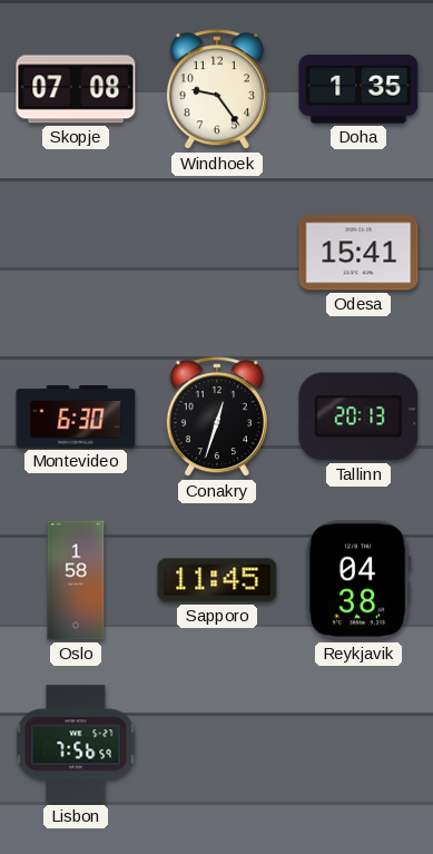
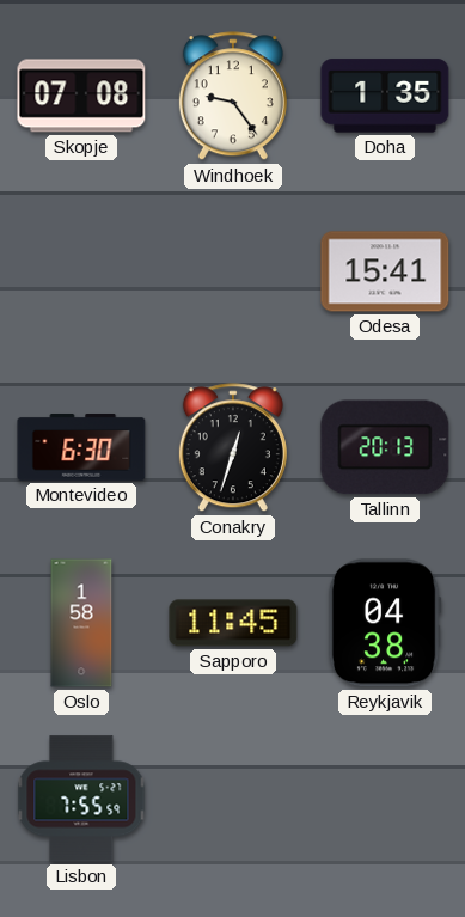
Lisbon: 7:56 -> 7:55 (81, 799)
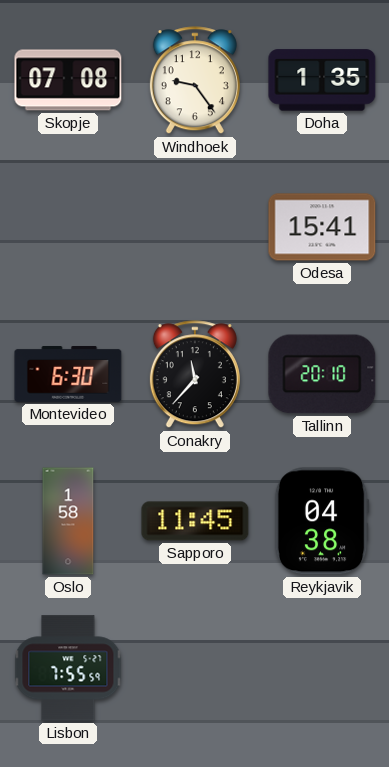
Conakry: 12:33 -> 11:37 (195, 375)
Tallinn: 20:13 -> 20:10 (322, 374)
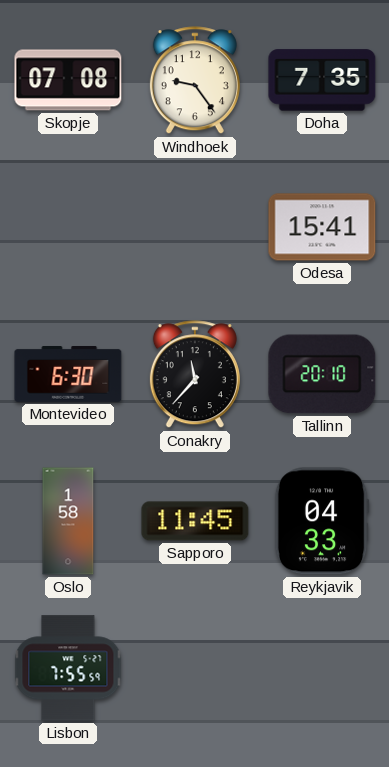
Doha: 1:35 -> 7:35 (322, 80)
Reykjavik: 04:38 -> 04:33 (322, 521)
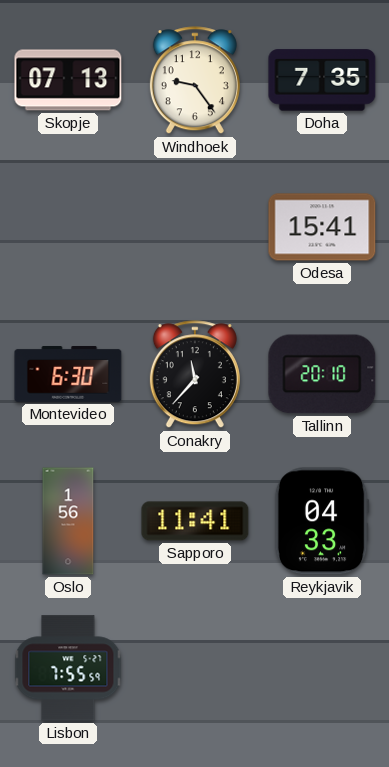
Skopje: 07:08 -> 07:13 (68, 80)
Oslo: 1:58 -> 1:56 (68, 521)
Sapporo: 11:45 -> 11:41 (195, 521)
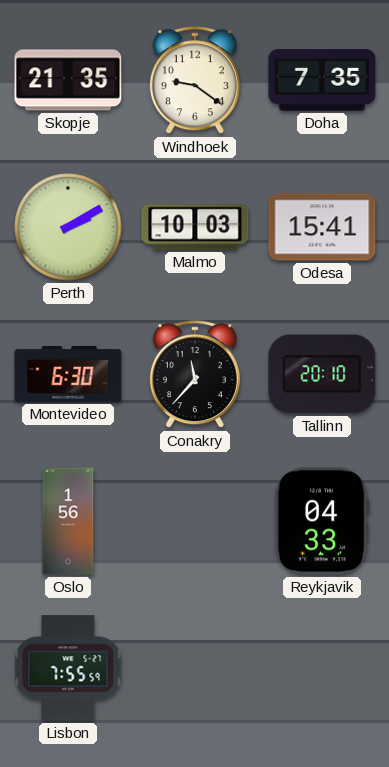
Skopje: 07:13 -> 21:35 (68, 80)
Windhoek: 9:24 -> 9:21 (195, 81)
Perth: none -> 2:10 (68, 227)
Malmo: none -> 10:03 (195, 227)
Sapporo: 11:41 -> none (195, 521)
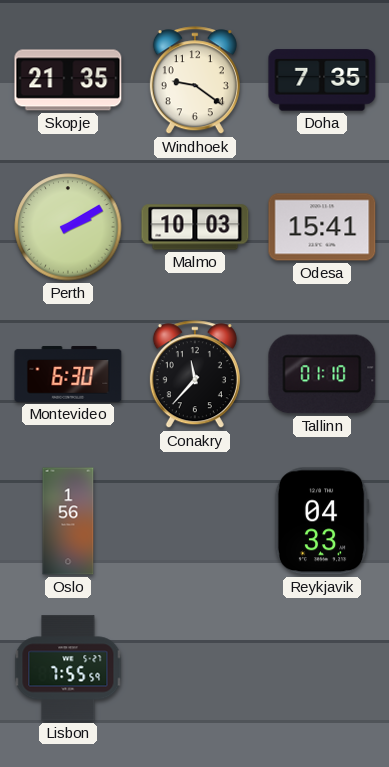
Tallinn: 20:10 -> 01:10 (322, 374)
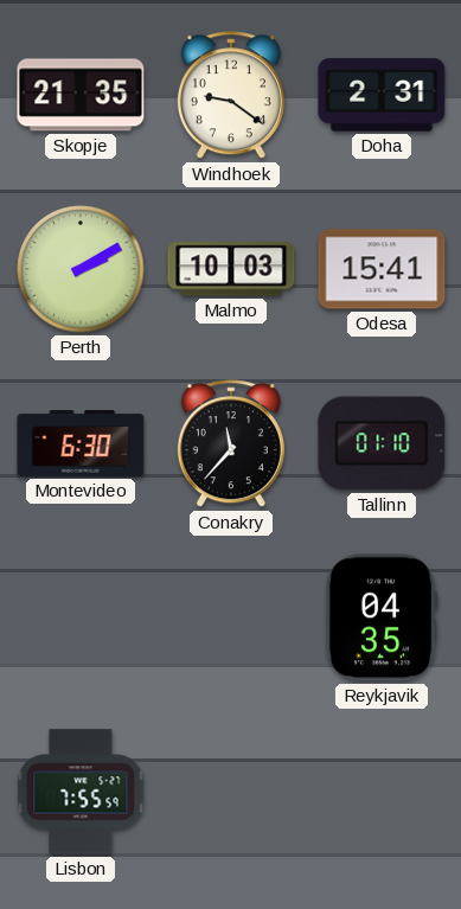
Doha: 7:35 -> 2:31 (382, 95)
Oslo: 1:56 -> none (68, 521)
Reykjavik: 04:33 -> 04:35 (382, 617)
